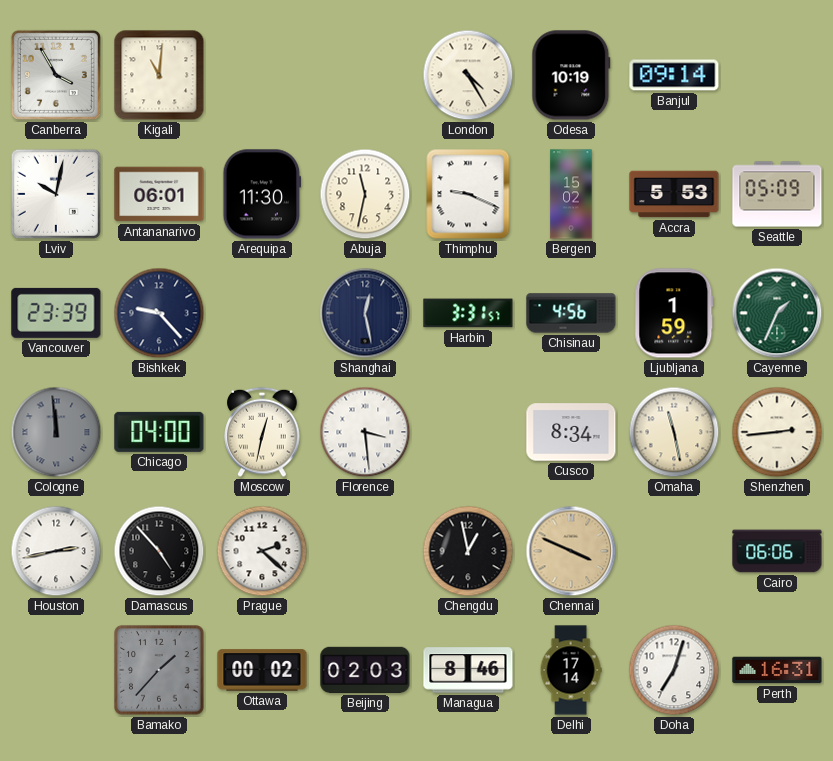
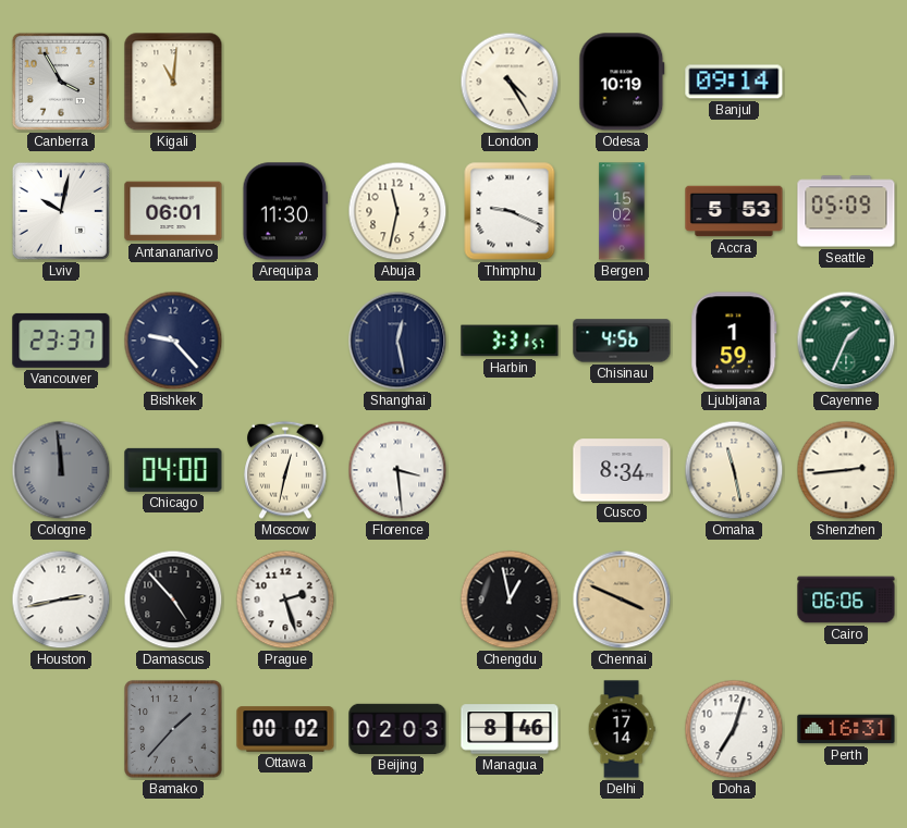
Vancouver: 23:39 -> 23:37 (61, 341)
Prague: 2:22 -> 2:27 (285, 600)
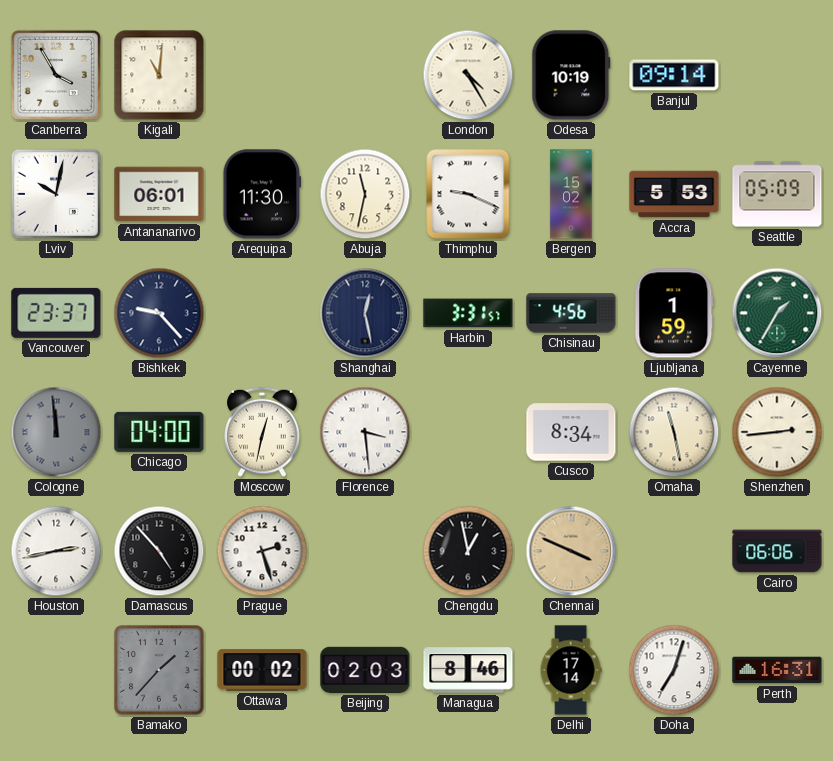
Cayenne: 1:34 -> 1:35 (777, 313)
